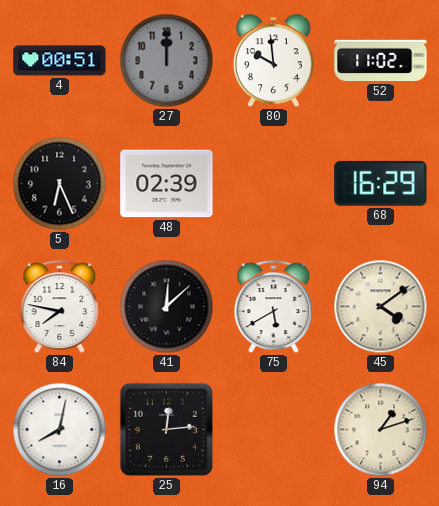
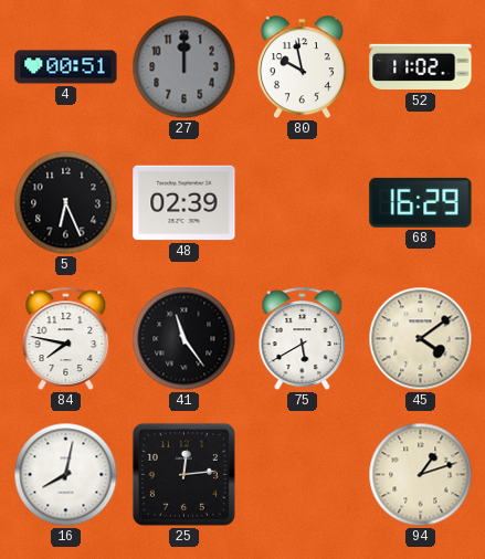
80: 9:59 -> 9:58 (302, 67)
41: 12:08 -> 11:24 (184, 339)
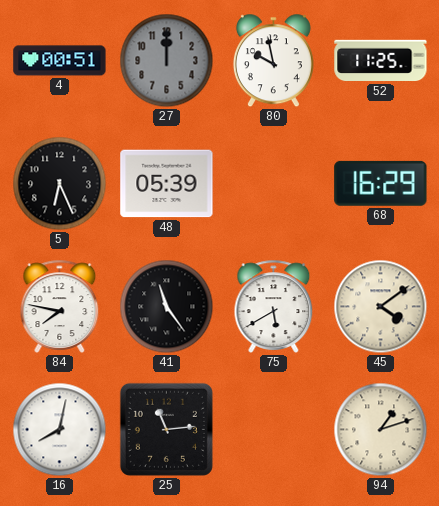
52: 11:02 -> 11:25 (381, 61)
48: 02:39 -> 05:39 (167, 184)
25: 12:14 -> 11:14 (166, 429)
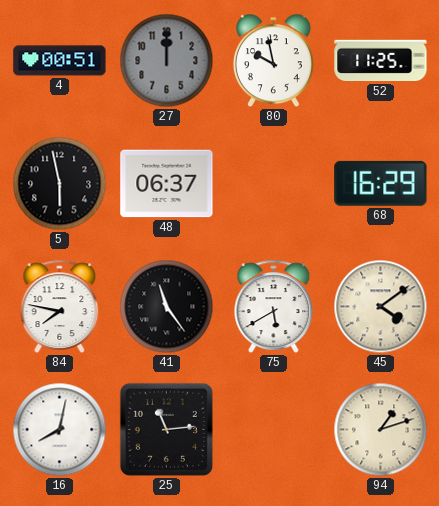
5: 6:26 -> 5:58 (60, 184)
48: 05:39 -> 06:37 (167, 184)
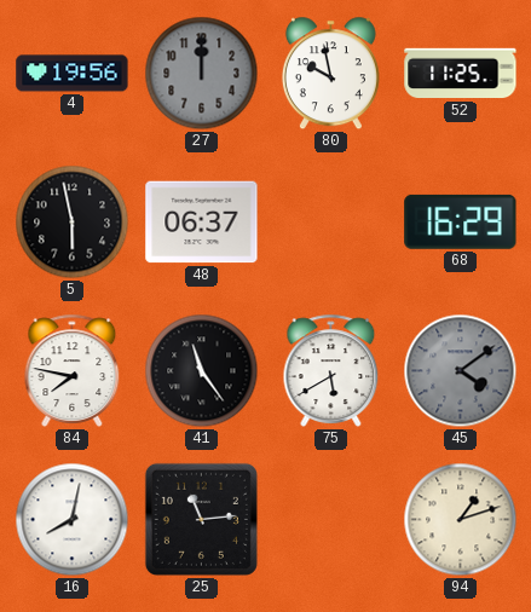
4: 00:51 -> 19:56 (73, 74)
45 dial: cream -> grey (461, 371)
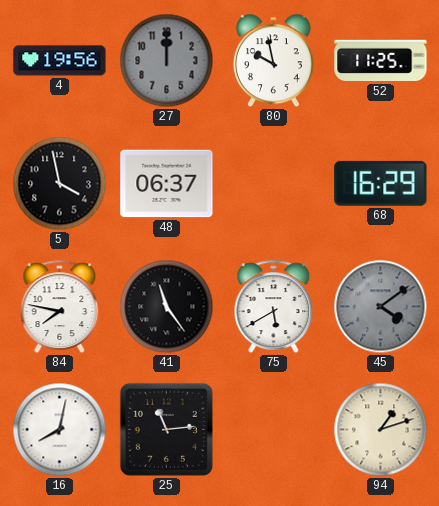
5: 5:58 -> 3:58 (60, 184)
